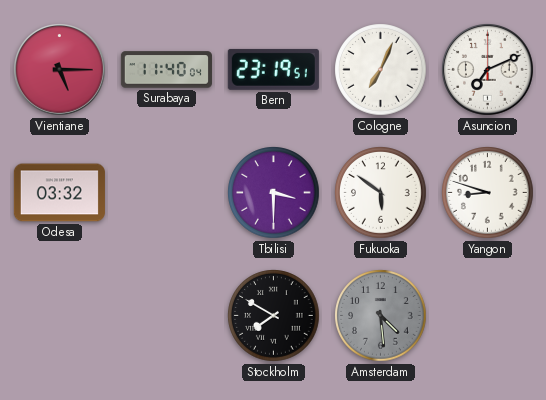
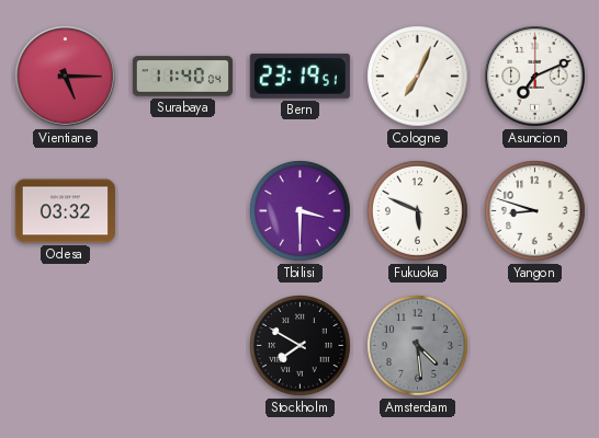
Fukuoka: 5:51 -> 5:49 (418, 211)
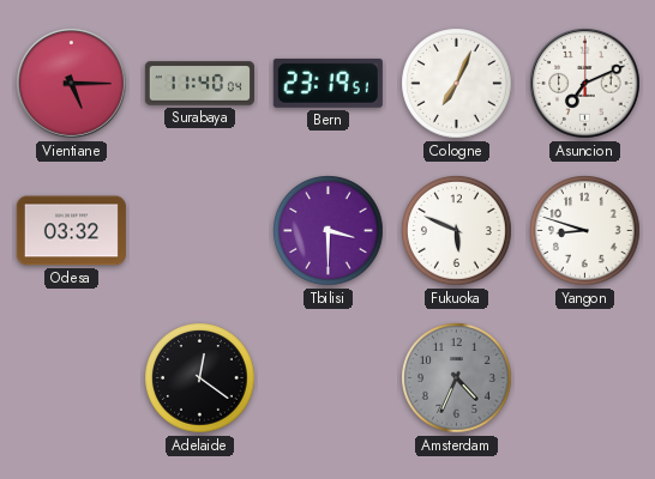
Adelaide: none -> 12:21 (200, 378)
Stockholm: 7:50 -> none (301, 346)
Amsterdam: 4:29 -> 4:34 (457, 378)
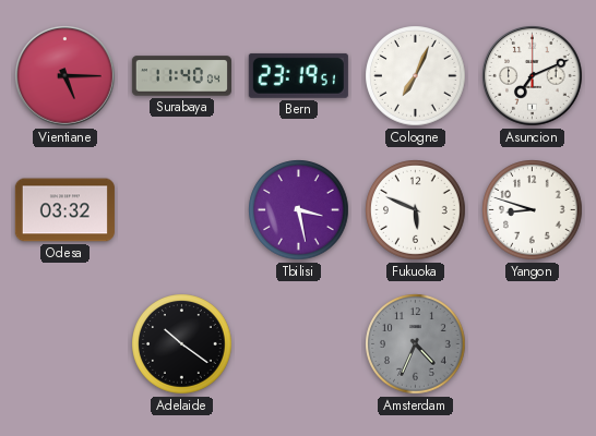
Tbilisi: 3:30 -> 3:28 (299, 210)
Adelaide: 12:21 -> 10:21 (182, 344)
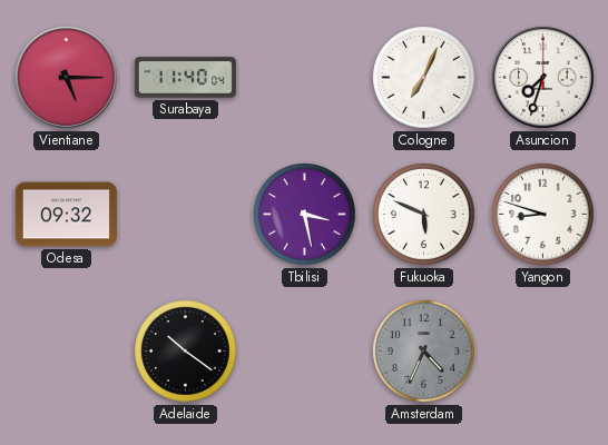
Bern: 23:19 -> none (298, 75)
Asuncion: 7:11 -> 7:33 (543, 78)
Odesa: 03:32 -> 09:32 (66, 215)
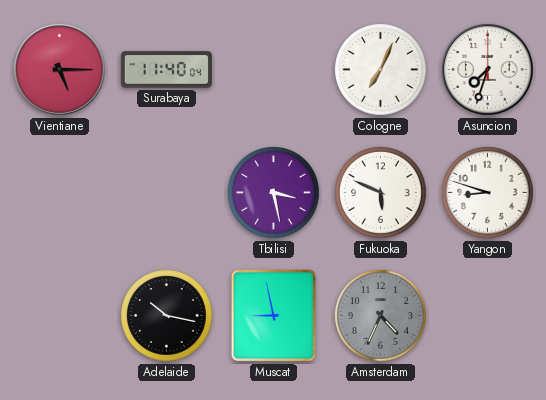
Odesa: 09:32 -> none (66, 215)
Adelaide: 10:21 -> 10:17 (167, 316)
Muscat: none -> 8:58 (274, 316)
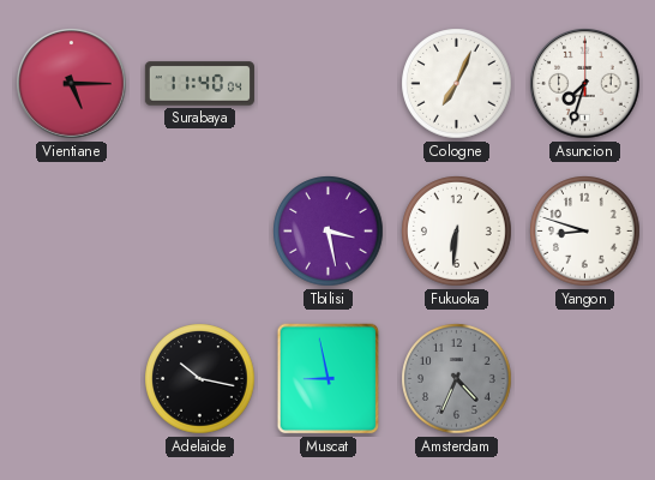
Fukuoka: 5:49 -> 6:31 (457, 232)
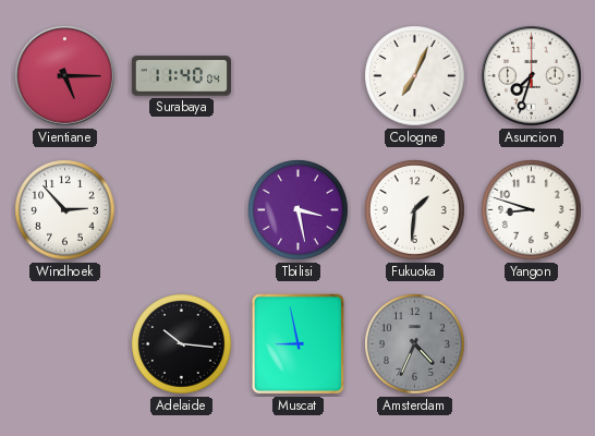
Windhoek: none -> 2:53 (65, 210)
Fukuoka: 6:31 -> 1:31 (415, 210)
Adelaide: 10:17 -> 10:16 (182, 344)
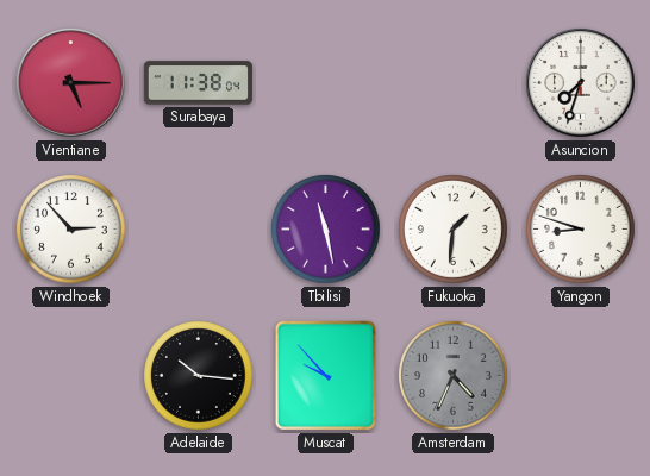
Surabaya: 11:40 -> 11:38 (198, 83)
Cologne: 7:04 -> none (415, 76)
Tbilisi: 3:28 -> 11:28 (326, 230)
Muscat: 8:58 -> 9:53 (326, 376)
